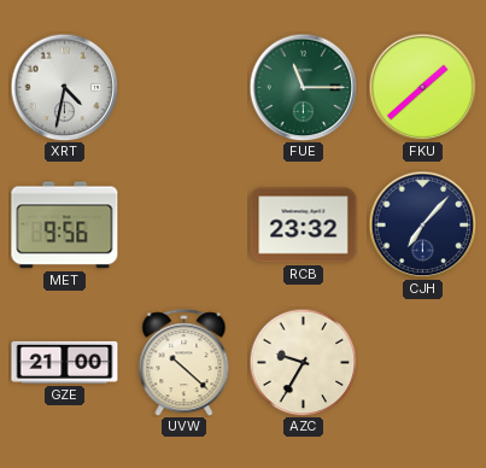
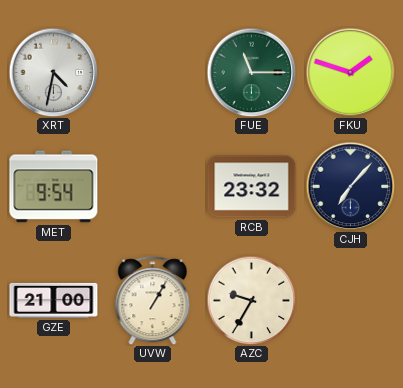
FKU: 1:38 -> 1:48 (350, 72)
MET: 9:56 -> 9:54 (54, 187)
UVW: 10:22 -> 1:05 (153, 301)
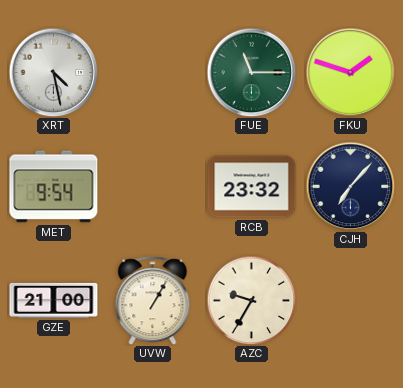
XRT: 4:32 -> 4:28 (53, 72)
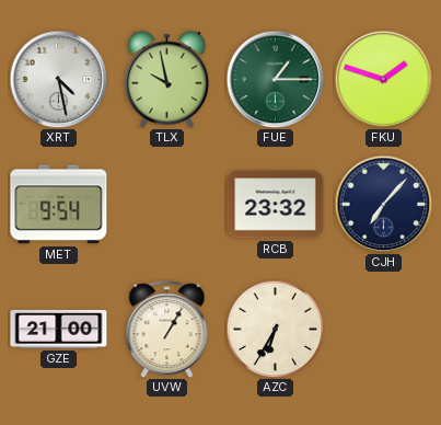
TLX: none -> 9:58 (166, 80)
FUE: 11:15 -> 1:15 (275, 79)
AZC: 9:35 -> 6:35 (275, 329)
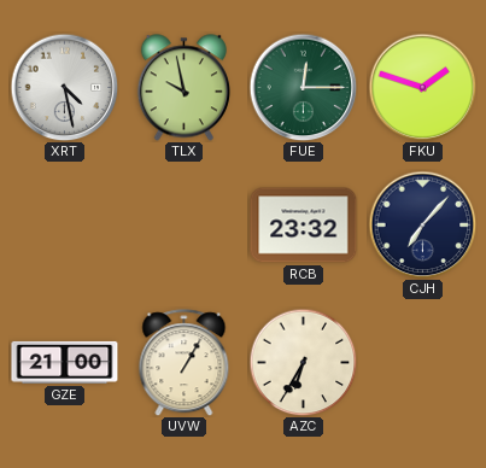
FUE: 1:15 -> 12:15 (303, 87)
MET: 9:54 -> none (59, 205)
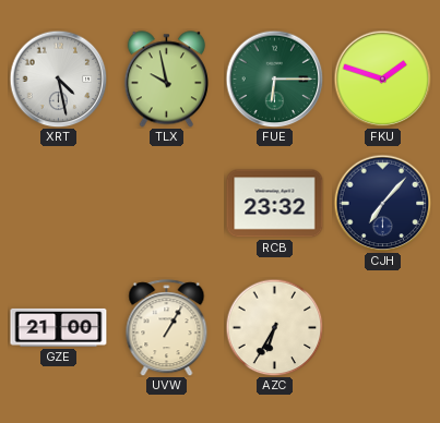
FUE: 12:15 -> 6:15 (274, 78)
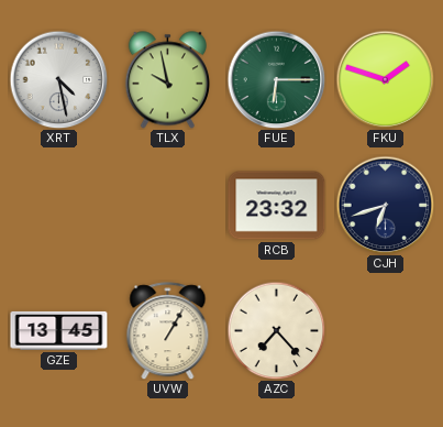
CJH: 7:07 -> 6:42 (385, 205)
GZE: 21:00 -> 13:45 (59, 330)
AZC: 6:35 -> 7:23 (276, 330)
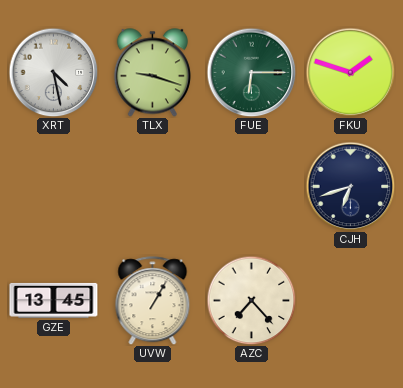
TLX: 9:58 -> 9:18 (152, 73)
RCB: 23:32 -> none (277, 206)
